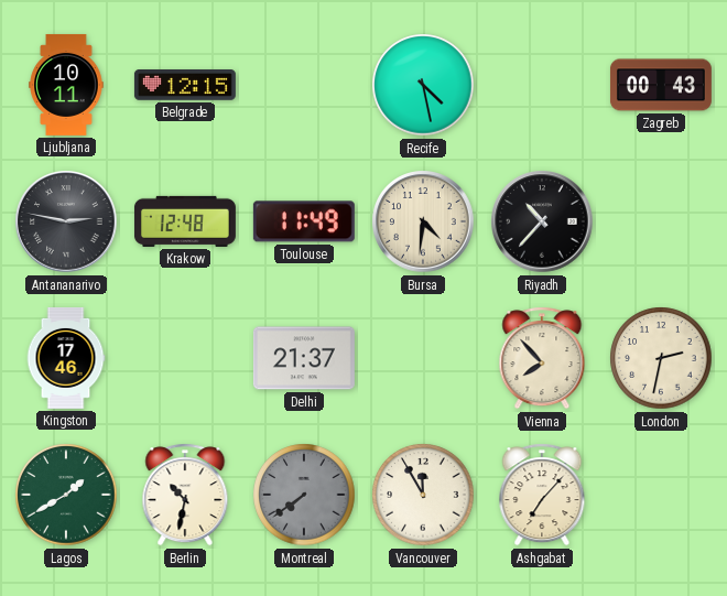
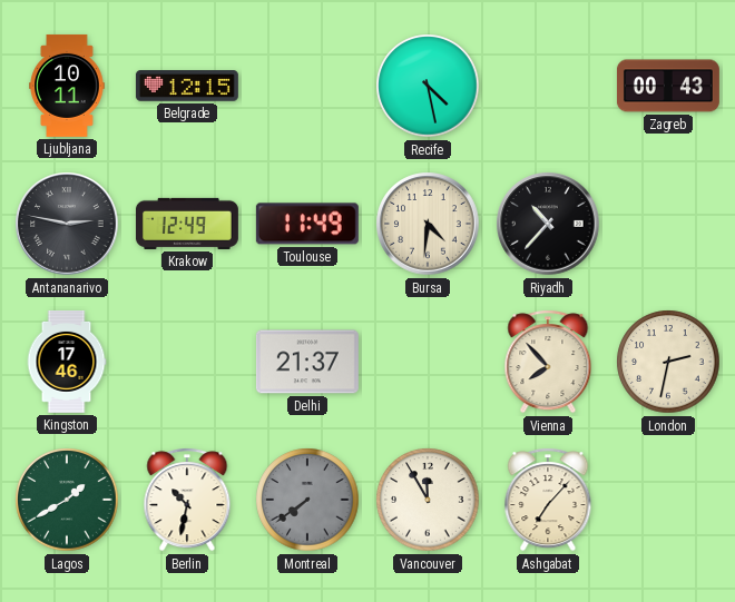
Krakow: 12:48 -> 12:49 (187, 224)
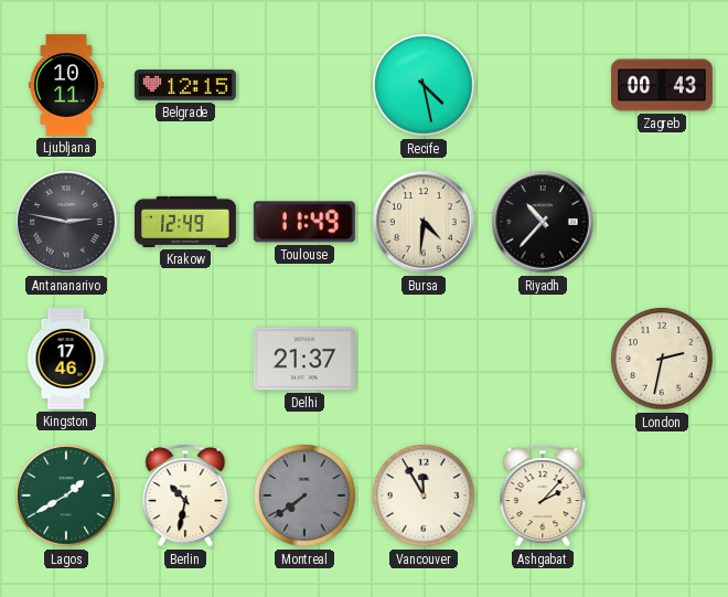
Vienna: 7:53 -> none (548, 362)
Ashgabat: 7:07 -> 2:07 (543, 495)
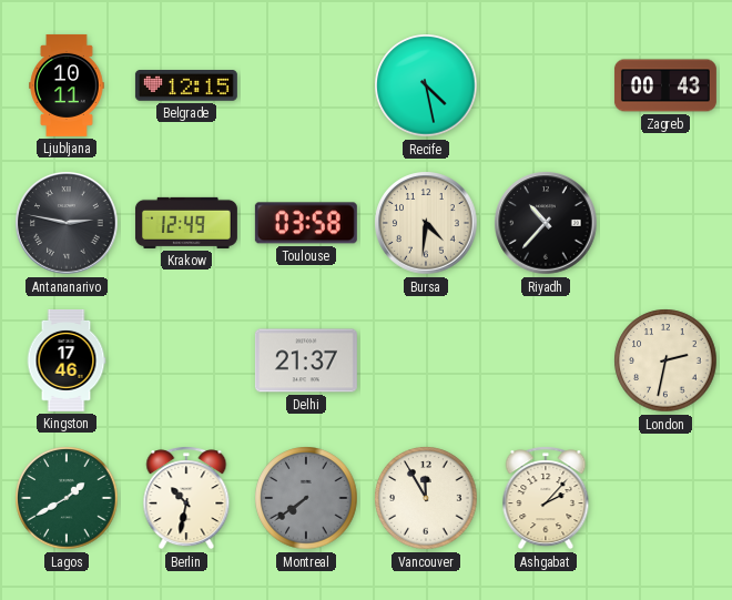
Toulouse: 11:49 -> 03:58 (306, 223)
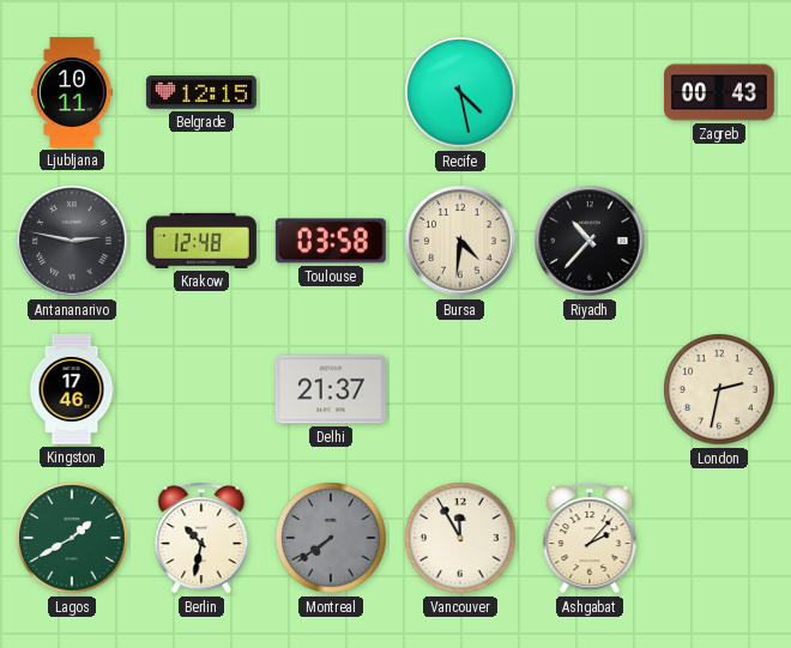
Krakow: 12:49 -> 12:48 (201, 241)
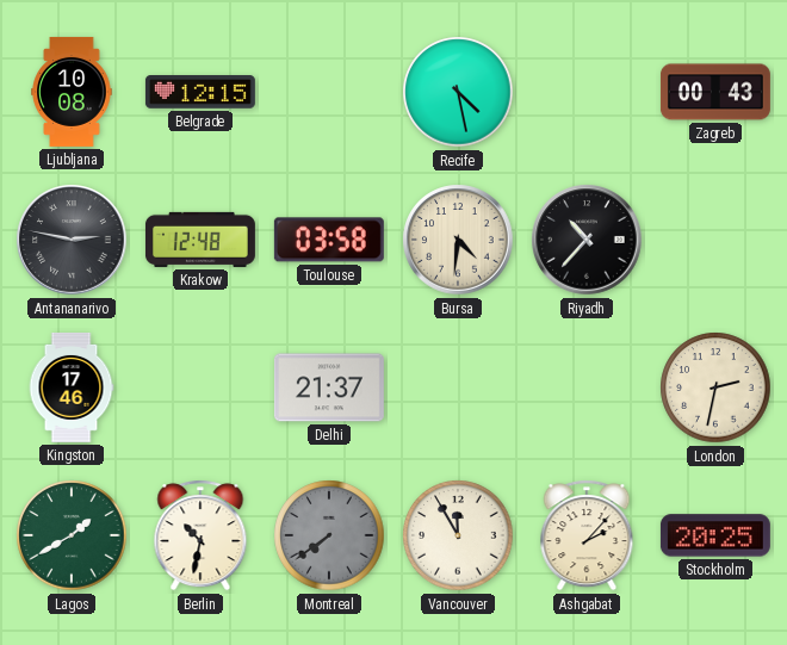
Ljubljana: 10:11 -> 10:08 (72, 92)
Stockholm: none -> 20:25 (715, 535)
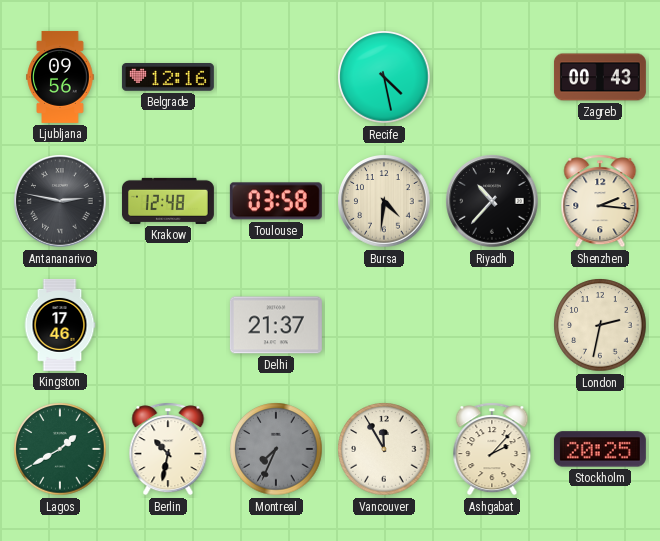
Ljubljana: 10:08 -> 09:56 (60, 77)
Belgrade: 12:15 -> 12:16 (168, 77)
Shenzhen: none -> 2:16 (600, 201)
Montreal: 7:39 -> 7:34 (276, 449)
